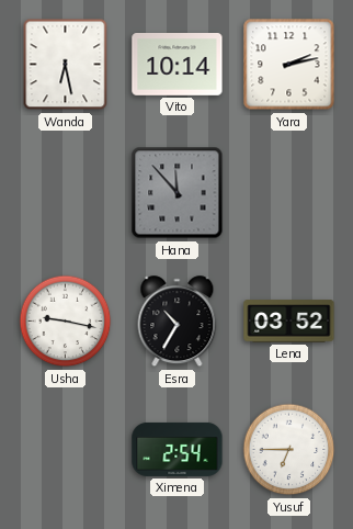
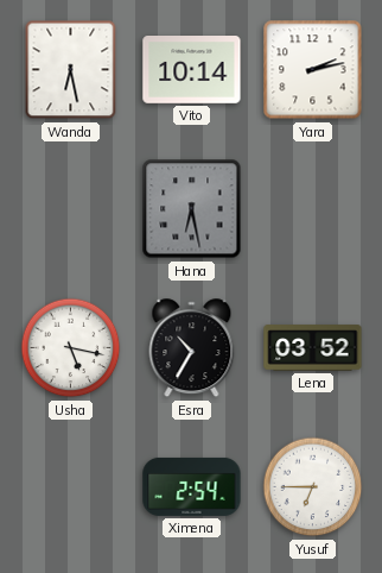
Hana: 11:53 -> 6:28 (192, 209)
Usha: 9:17 -> 5:17 (71, 348)
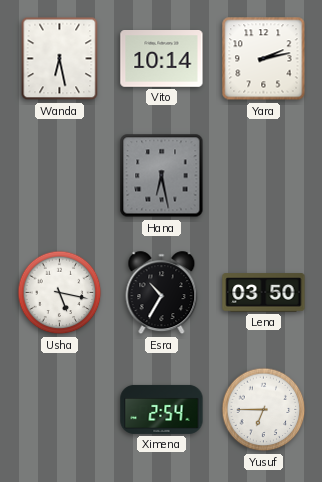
Lena: 03:52 -> 03:50 (264, 293)
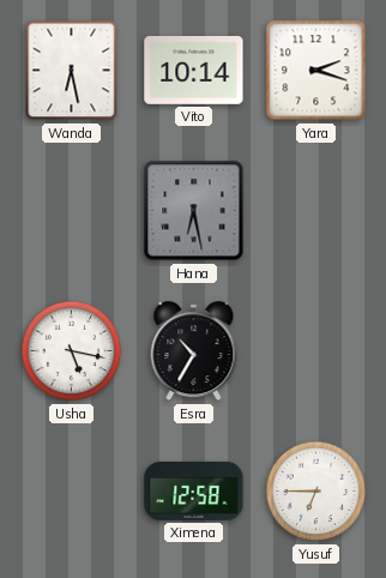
Yara: 2:13 -> 2:18 (316, 71)
Lena: 03:50 -> none (264, 293)
Ximena: 2:54 -> 12:58 (194, 490)
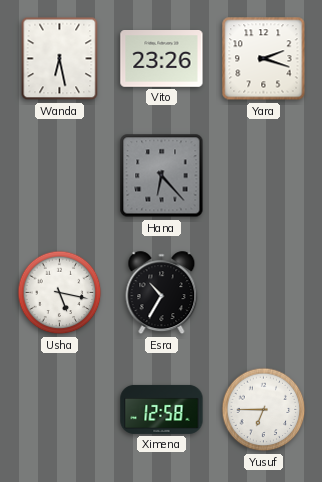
Vito: 10:14 -> 23:26 (162, 59)
Hana: 6:28 -> 6:23 (162, 176)
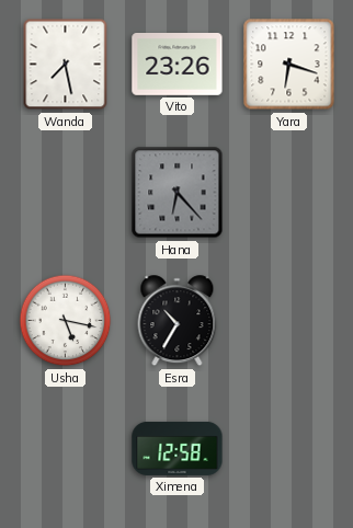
Wanda: 6:28 -> 7:28 (66, 65)
Yara: 2:18 -> 6:18 (289, 65)
Yusuf: 6:45 -> none (264, 410)
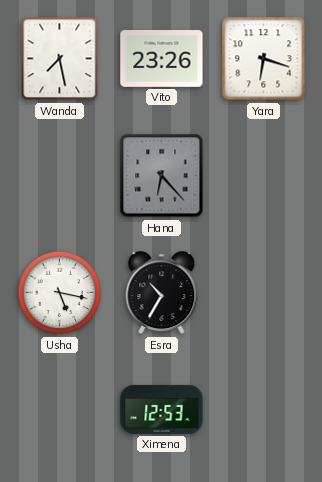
Ximena: 12:58 -> 12:53 (162, 409)
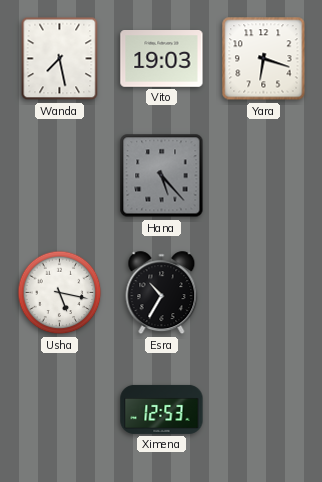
Vito: 23:26 -> 19:03 (162, 59)
Hana: 6:23 -> 5:23 (162, 176)
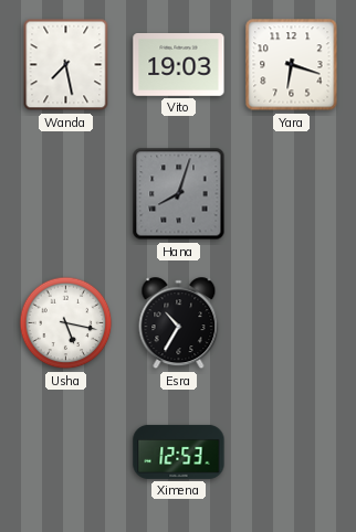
Hana: 5:23 -> 8:03 (179, 194)
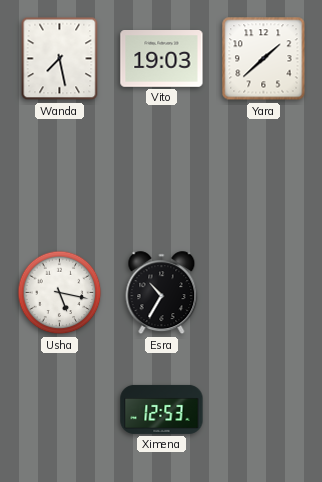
Yara: 6:18 -> 1:38 (264, 59)
Hana: 8:03 -> none (179, 194)
